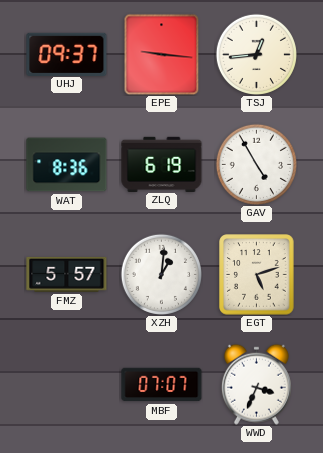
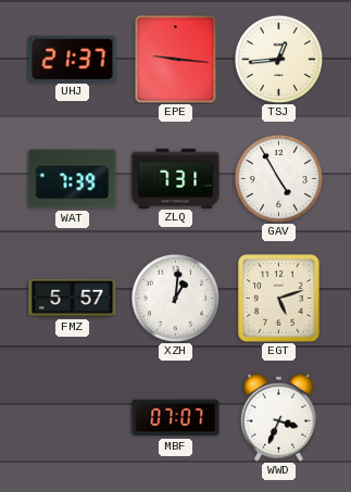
UHJ: 09:37 -> 21:37 (73, 59)
WAT: 8:36 -> 7:39 (73, 179)
ZLQ: 6:19 -> 7:31 (176, 178)
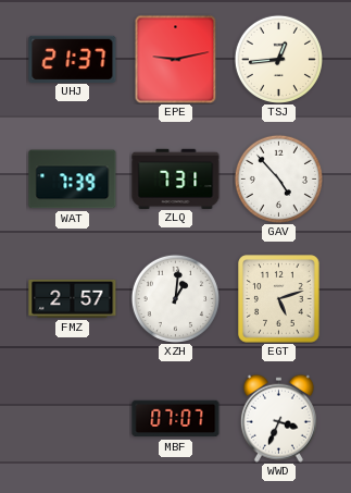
EPE: 9:16 -> 9:13 (176, 59)
GAV: 4:55 -> 4:53 (278, 178)
FMZ: 5:57 -> 2:57 (73, 298)
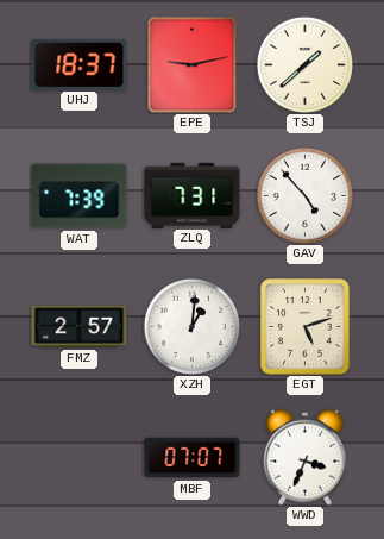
UHJ: 21:37 -> 18:37 (80, 64)
TSJ: 12:44 -> 1:38 (304, 64)
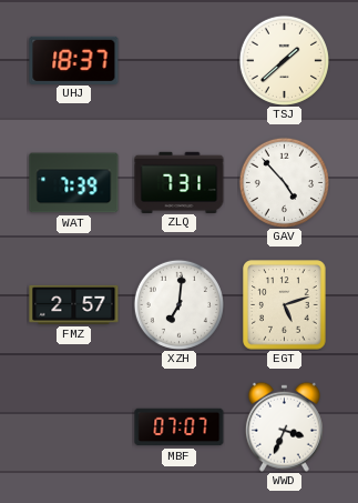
EPE: 9:13 -> none (193, 64)
XZH: 1:01 -> 7:01 (178, 304)
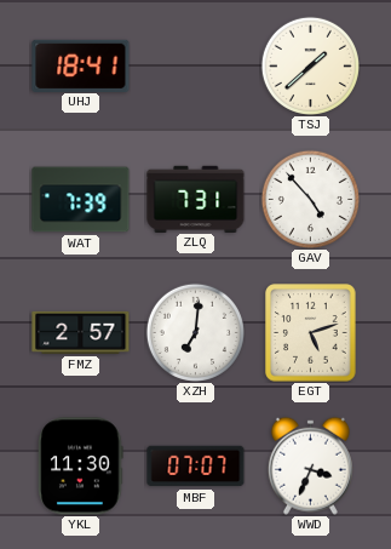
UHJ: 18:37 -> 18:41 (81, 65)
YKL: none -> 11:30 (81, 467)
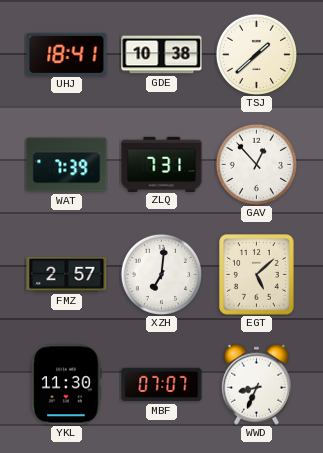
GDE: none -> 10:38 (162, 55)
GAV: 4:53 -> 12:53 (256, 164)
EGT: 5:12 -> 5:08 (257, 275)
WWD: 3:34 -> 8:34 (256, 384)
